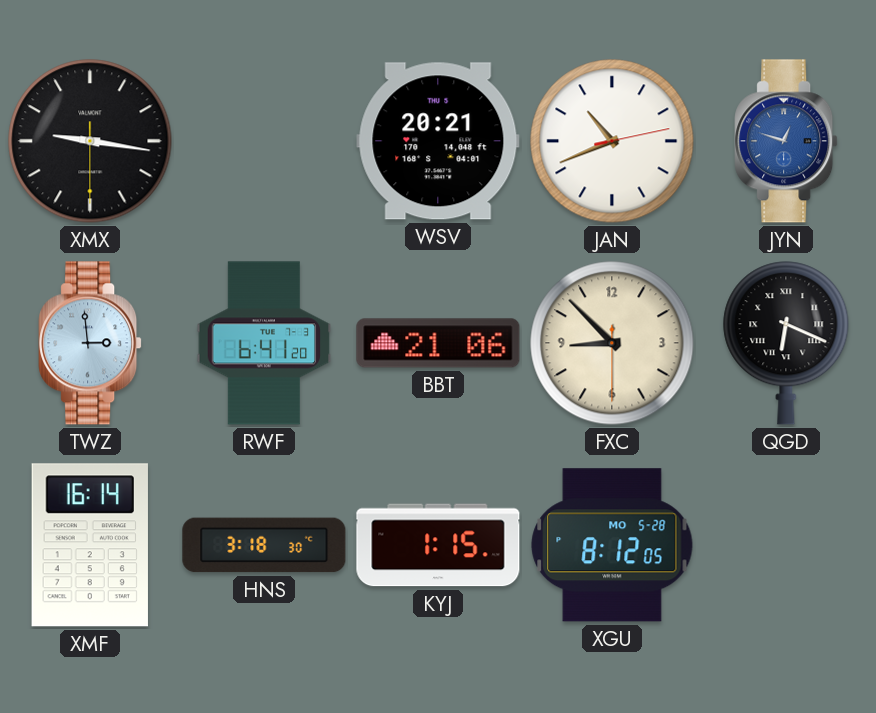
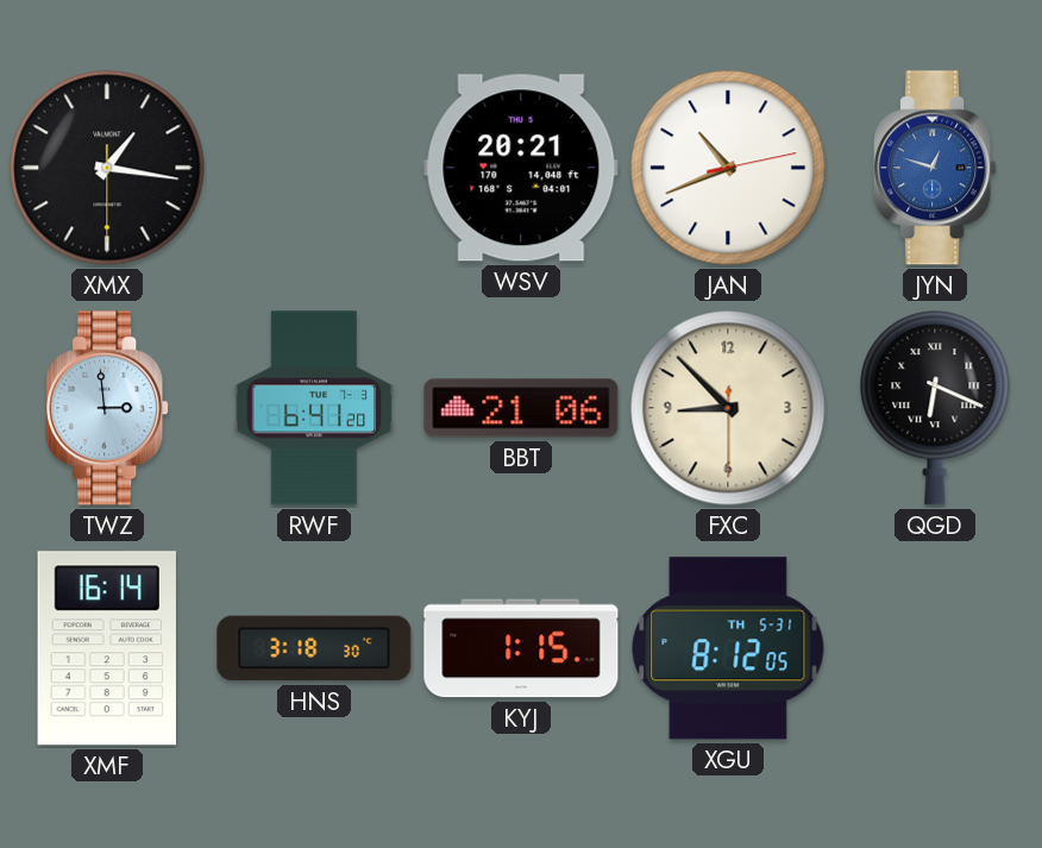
XMX: 9:16 -> 1:16 (107, 168)
XGU date: MO 5-28 -> TH 5-31 (728, 648)
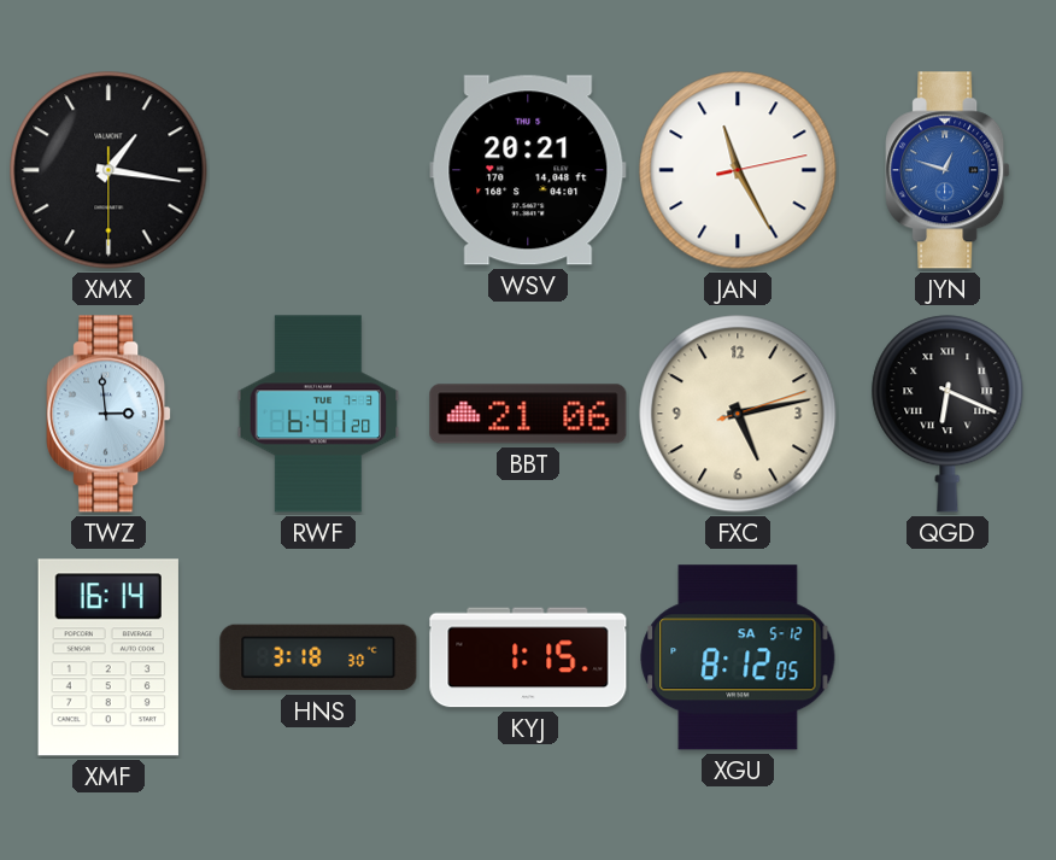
JAN: 10:41 -> 11:25 (738, 170)
FXC: 8:52 -> 5:13 (738, 414)
XGU date: TH 5-31 -> SA 5-12 (738, 657)
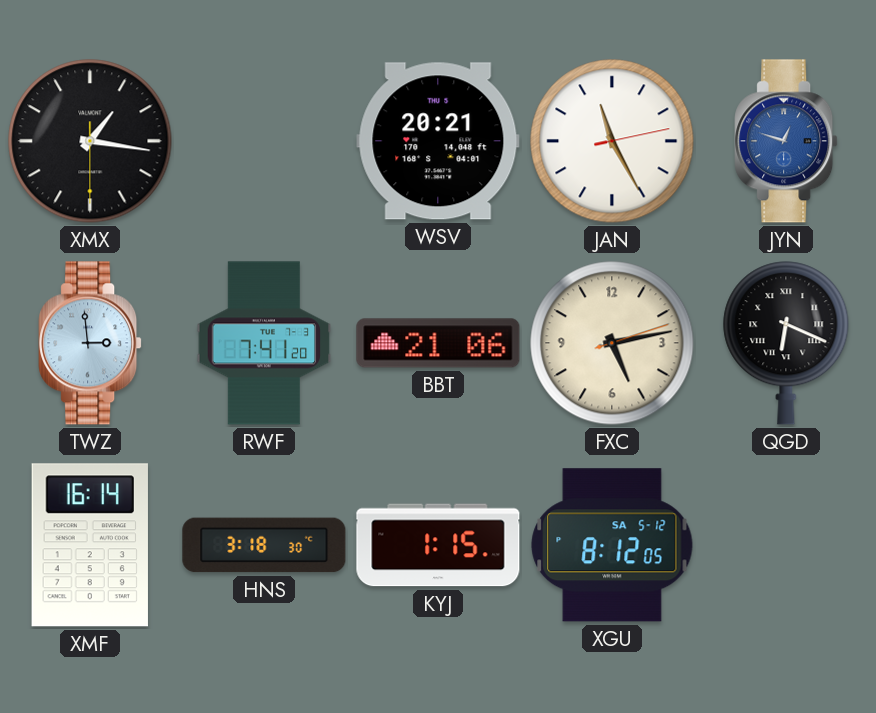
RWF: 6:41 -> 7:41 (264, 343)
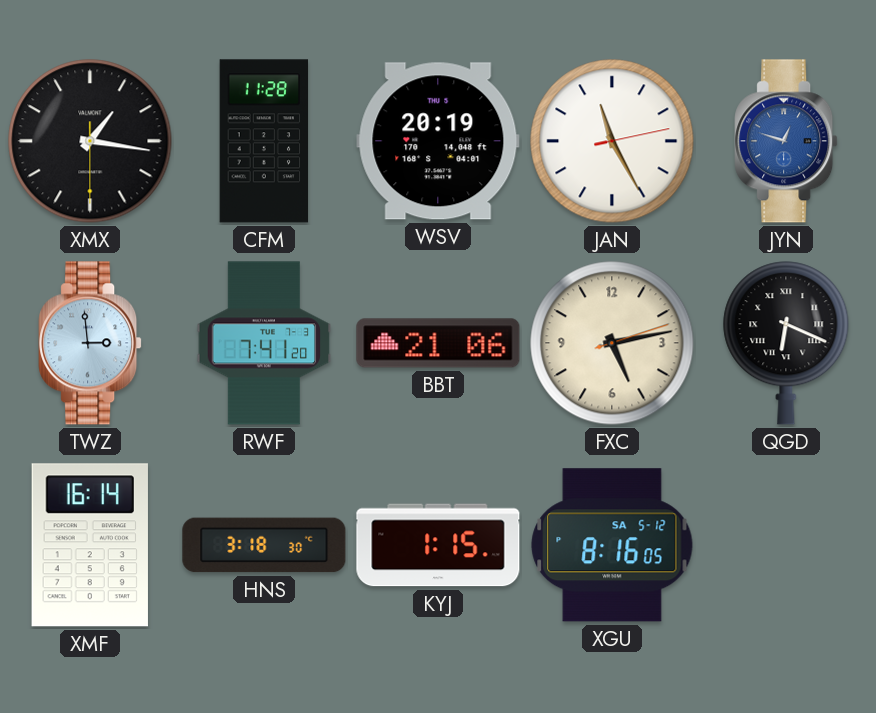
CFM: none -> 11:28 (264, 141)
WSV: 20:21 -> 20:19 (438, 141)
XGU: 8:12 -> 8:16 (612, 545)
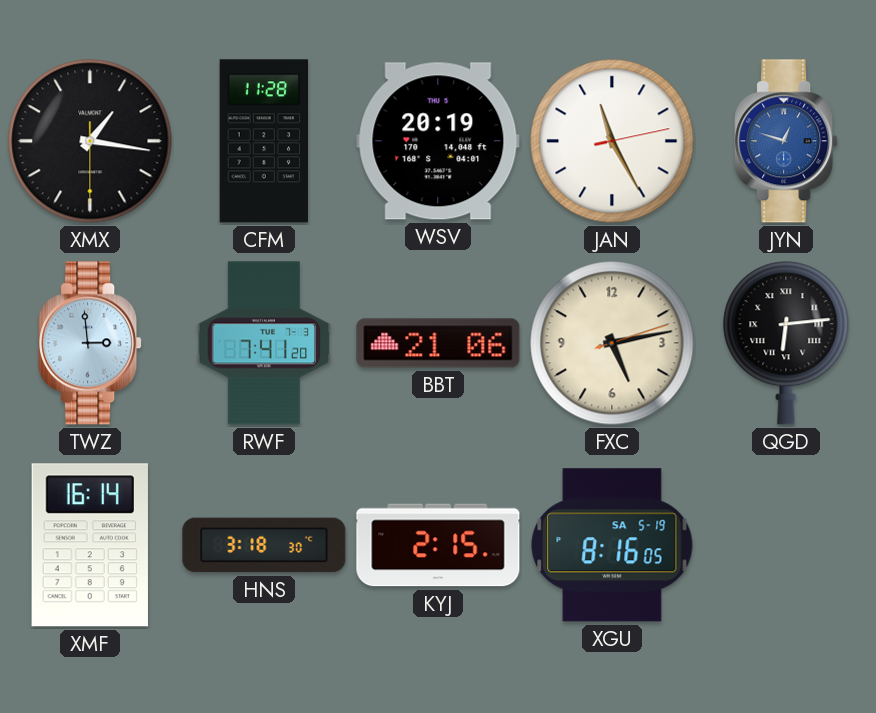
QGD: 6:19 -> 6:14 (786, 343)
KYJ: 1:15 -> 2:15 (438, 545)
XGU date: SA 5-12 -> SA 5-19 (612, 545)
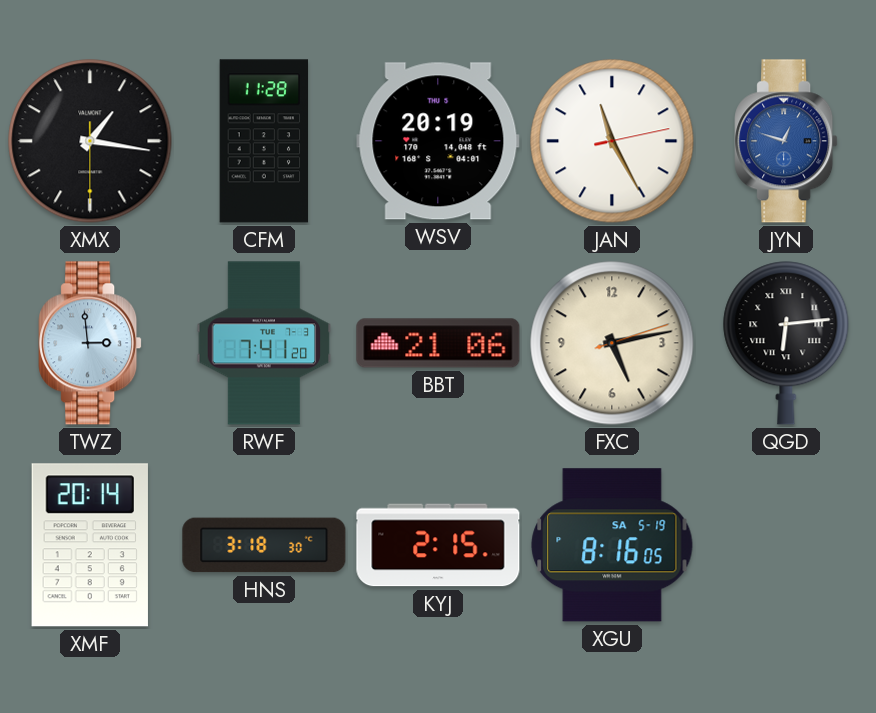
XMF: 16:14 -> 20:14 (90, 545)
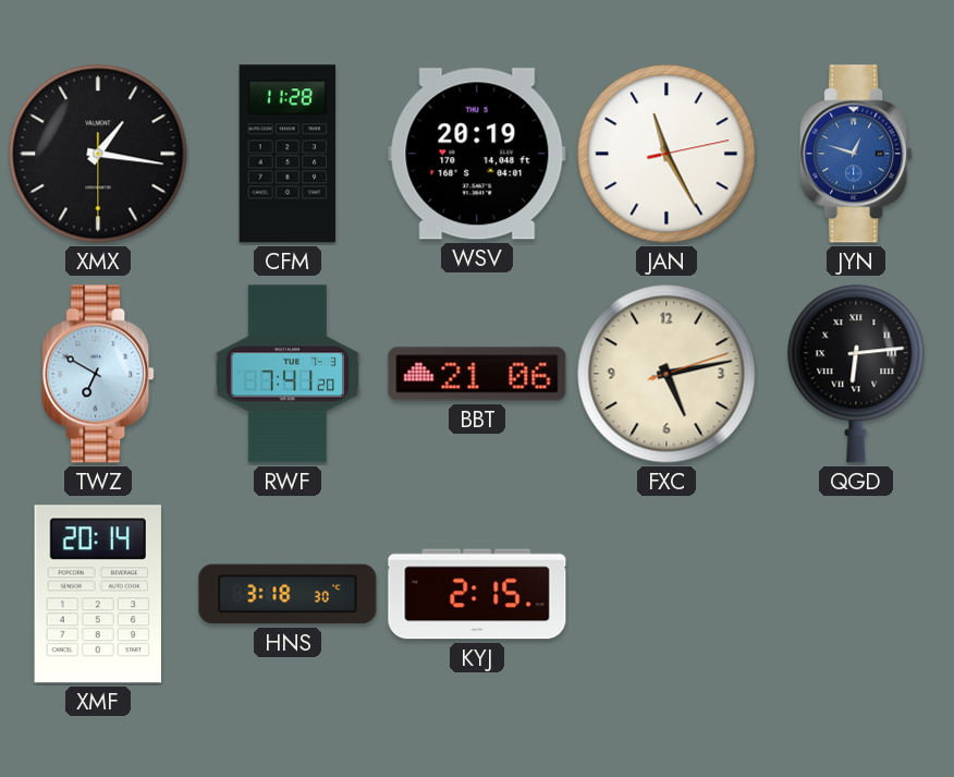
TWZ: 2:59 -> 6:50 (98, 374)
XGU: 8:16 -> none (612, 545)
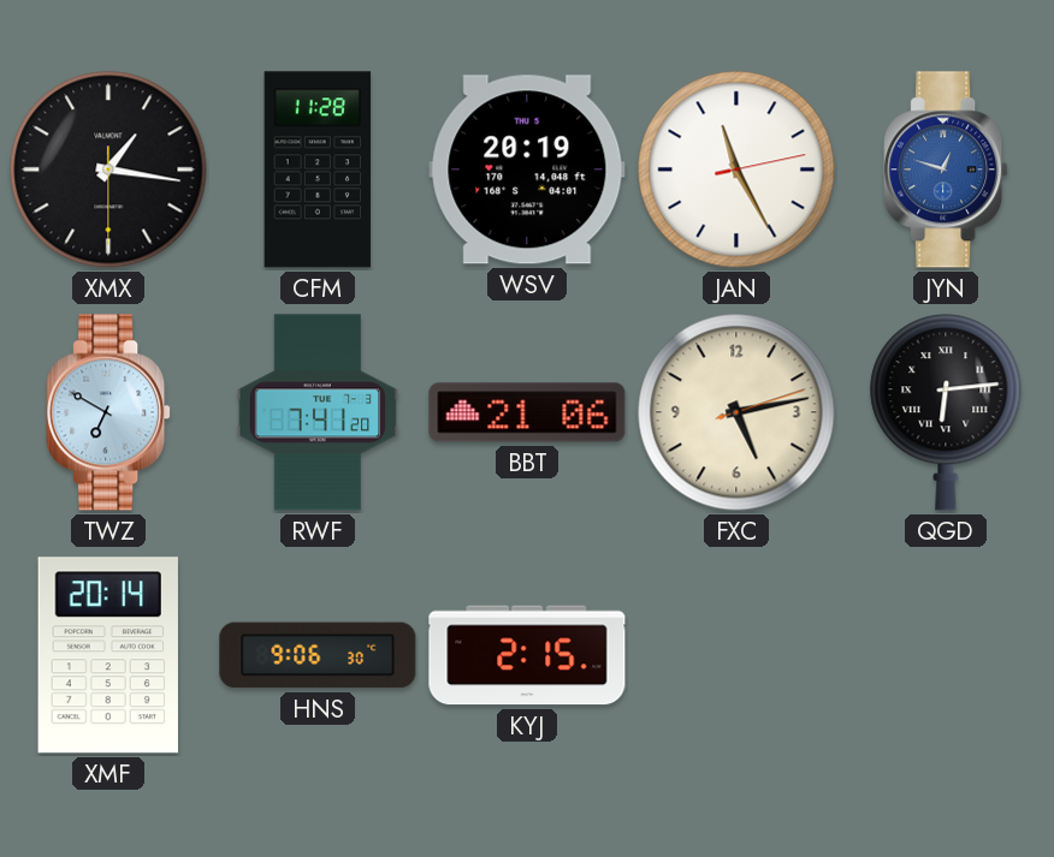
HNS: 3:18 -> 9:06 (318, 655)
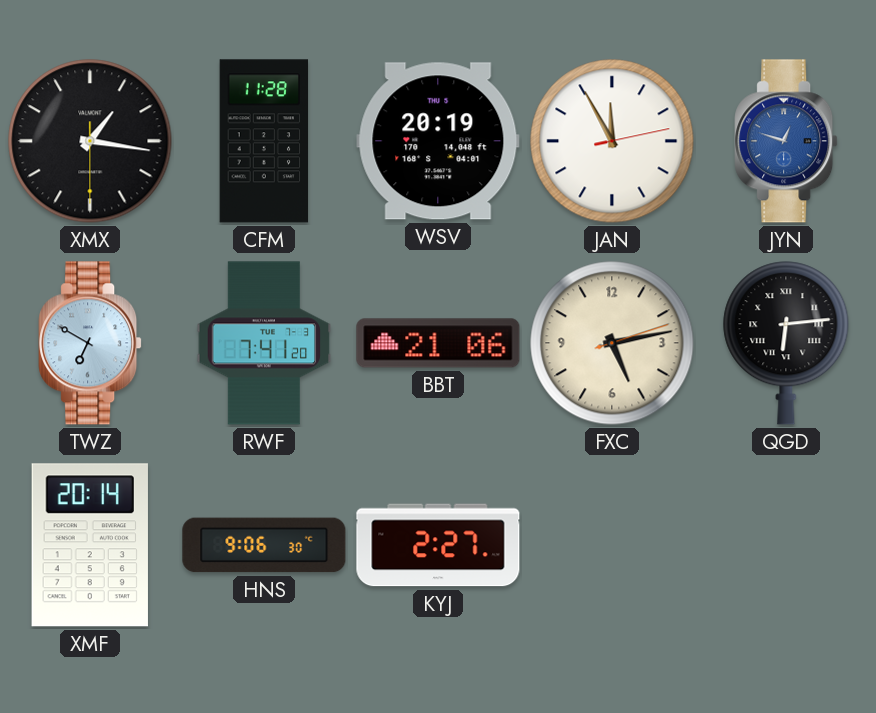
JAN: 11:25 -> 11:55 (612, 141)
KYJ: 2:15 -> 2:27 (438, 545)
